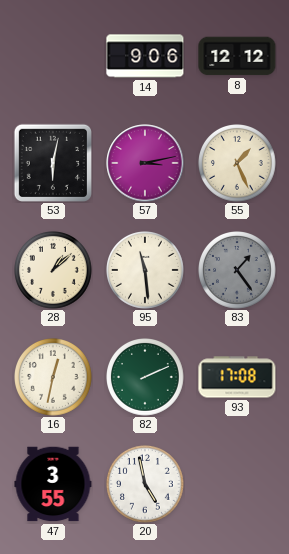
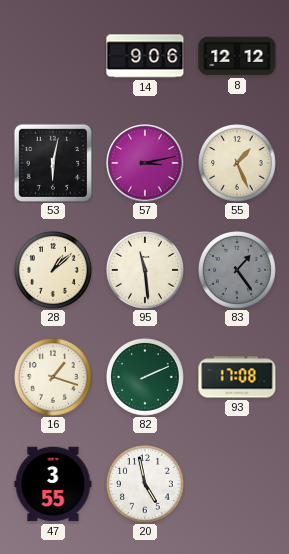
16: 12:32 -> 1:18 (54, 378)
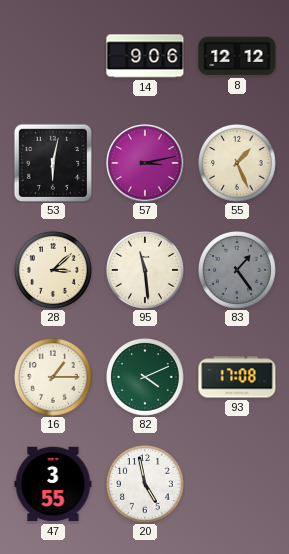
28: 1:08 -> 3:08 (54, 271)
16: 1:18 -> 1:15 (54, 378)
82: 2:11 -> 4:11 (146, 378)
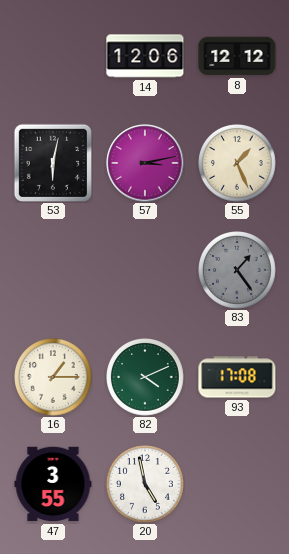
14: 9:06 -> 12:06 (145, 56)
28: 3:08 -> none (54, 271)
95: 11:29 -> none (146, 271)
